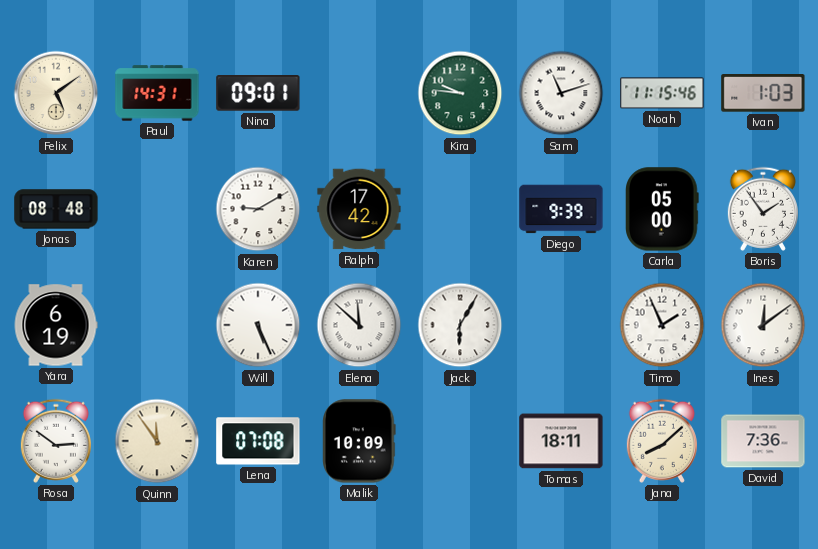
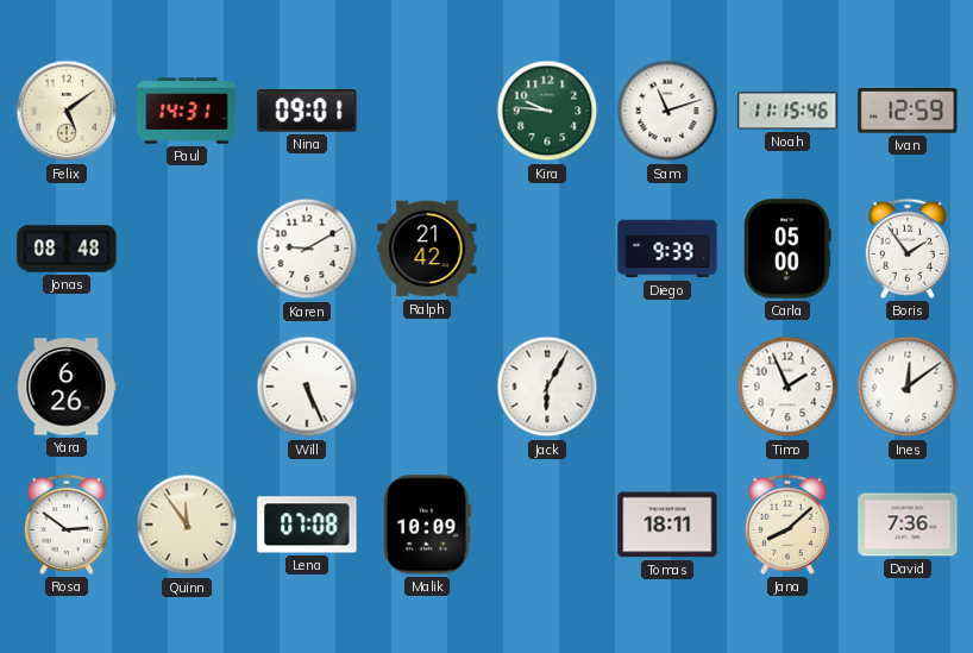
Ivan: 1:03 -> 12:59 (908, 111)
Ralph: 17:42 -> 21:42 (427, 249)
Yara: 6:19 -> 6:26 (67, 387)
Elena: 11:52 -> none (359, 325)
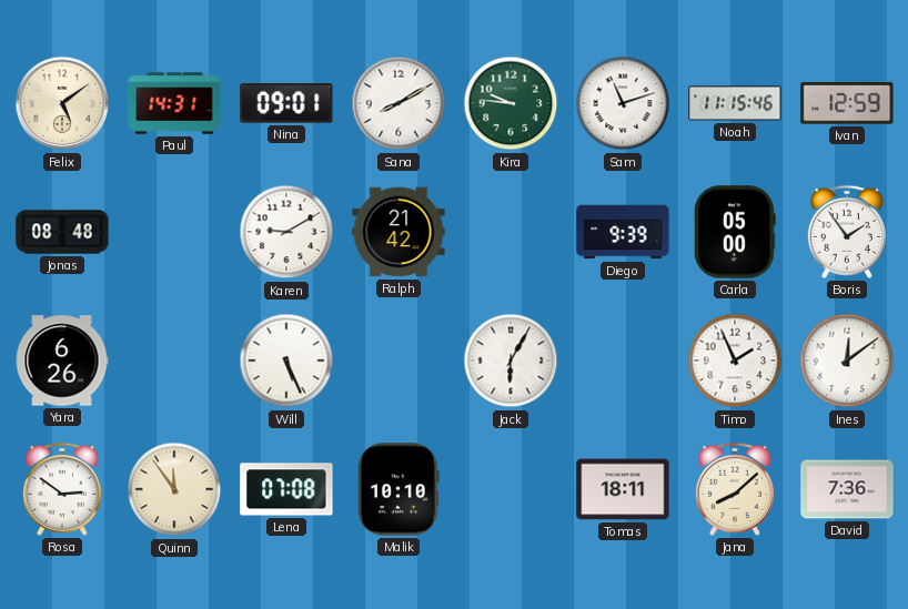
Sana: none -> 8:10 (398, 103)
Malik: 10:09 -> 10:10 (398, 489)
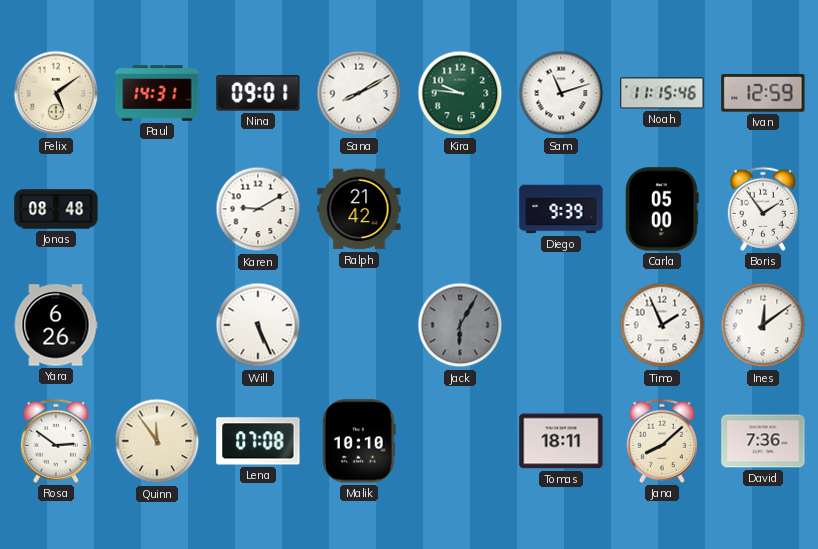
Jack dial: white -> grey (460, 325)
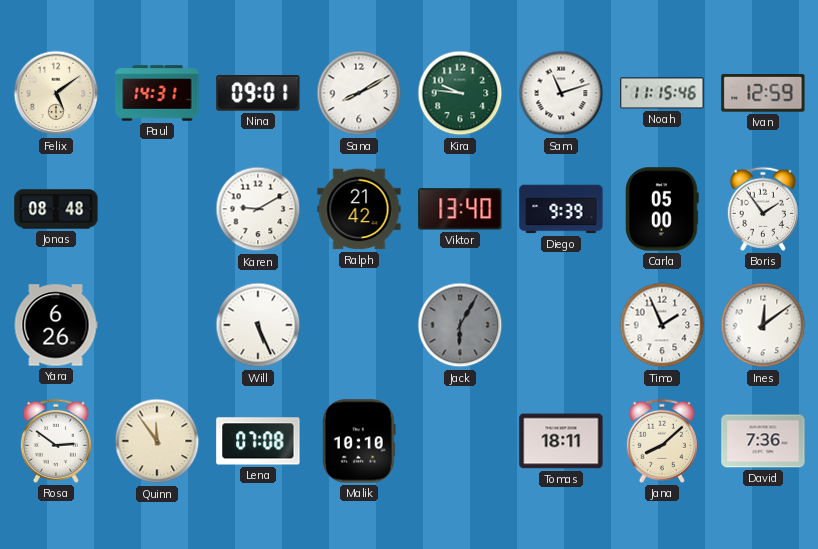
Viktor: none -> 13:40 (460, 209)
